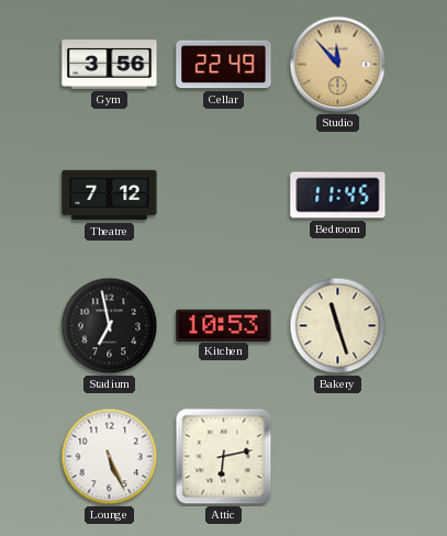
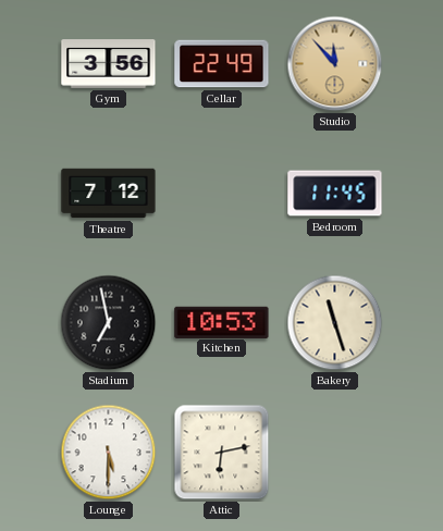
Lounge: 5:26 -> 5:30 (109, 453)
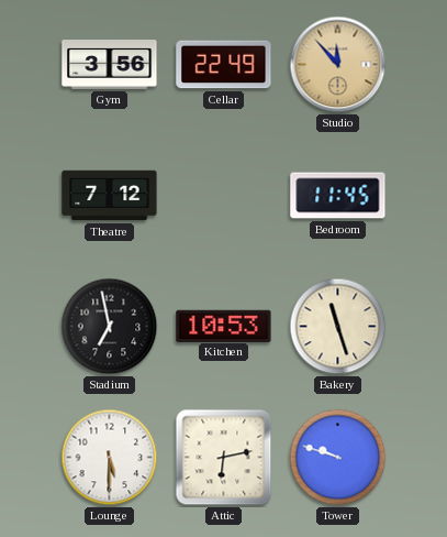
Tower: none -> 9:48 (338, 458)
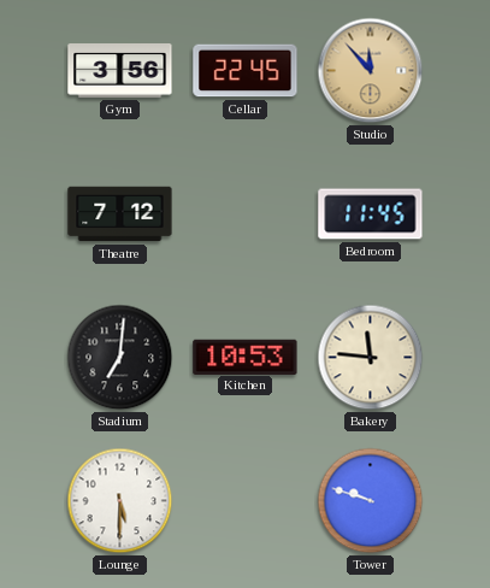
Cellar: 22:49 -> 22:45 (246, 71)
Stadium: 6:58 -> 7:01 (120, 358)
Bakery: 11:27 -> 11:46 (371, 358)
Attic: 6:13 -> none (224, 458)
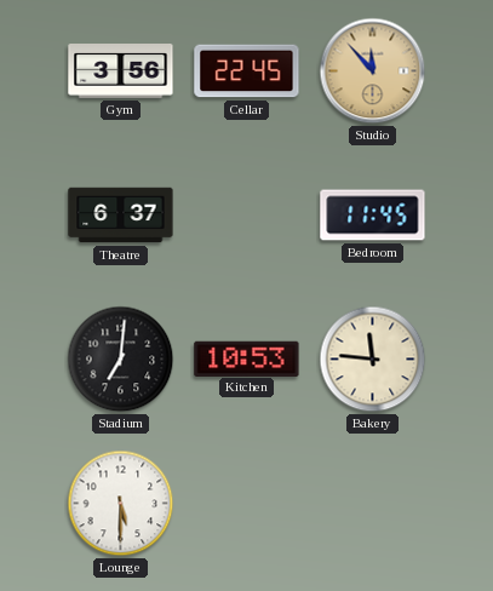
Theatre: 7:12 -> 6:37 (121, 216)
Tower: 9:48 -> none (371, 501)
